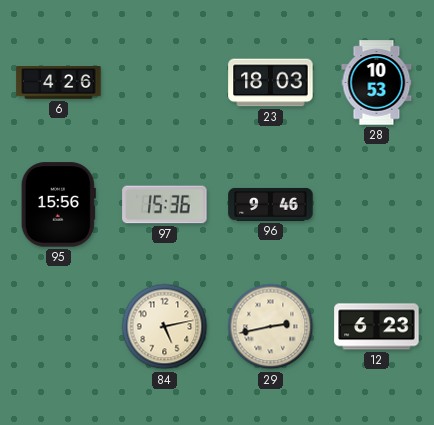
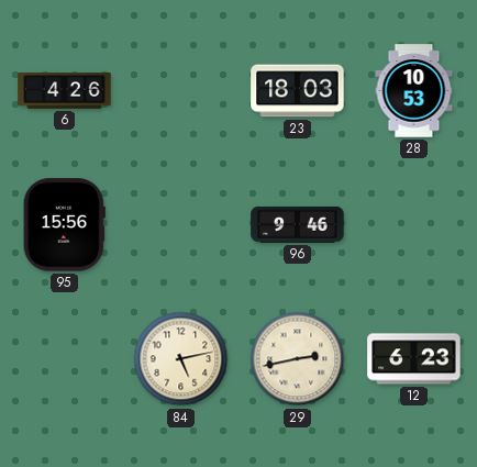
97: 15:36 -> none (165, 205)
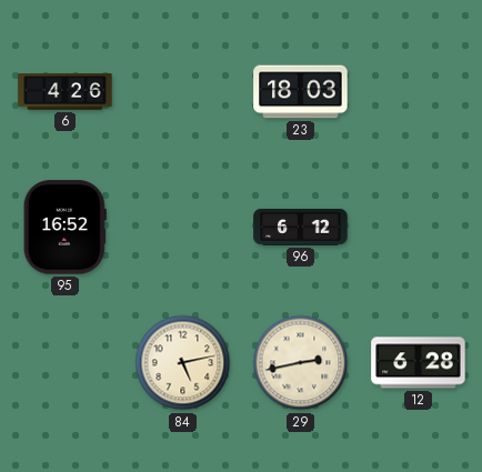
28: 10:53 -> none (414, 91)
95: 15:56 -> 16:52 (64, 228)
96: 9:46 -> 6:12 (301, 227)
12: 6:23 -> 6:28 (419, 363)
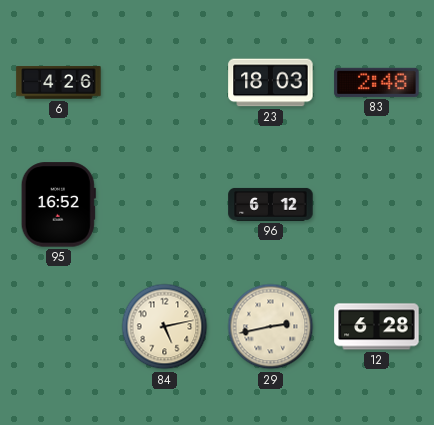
83: none -> 2:48 (377, 82)
